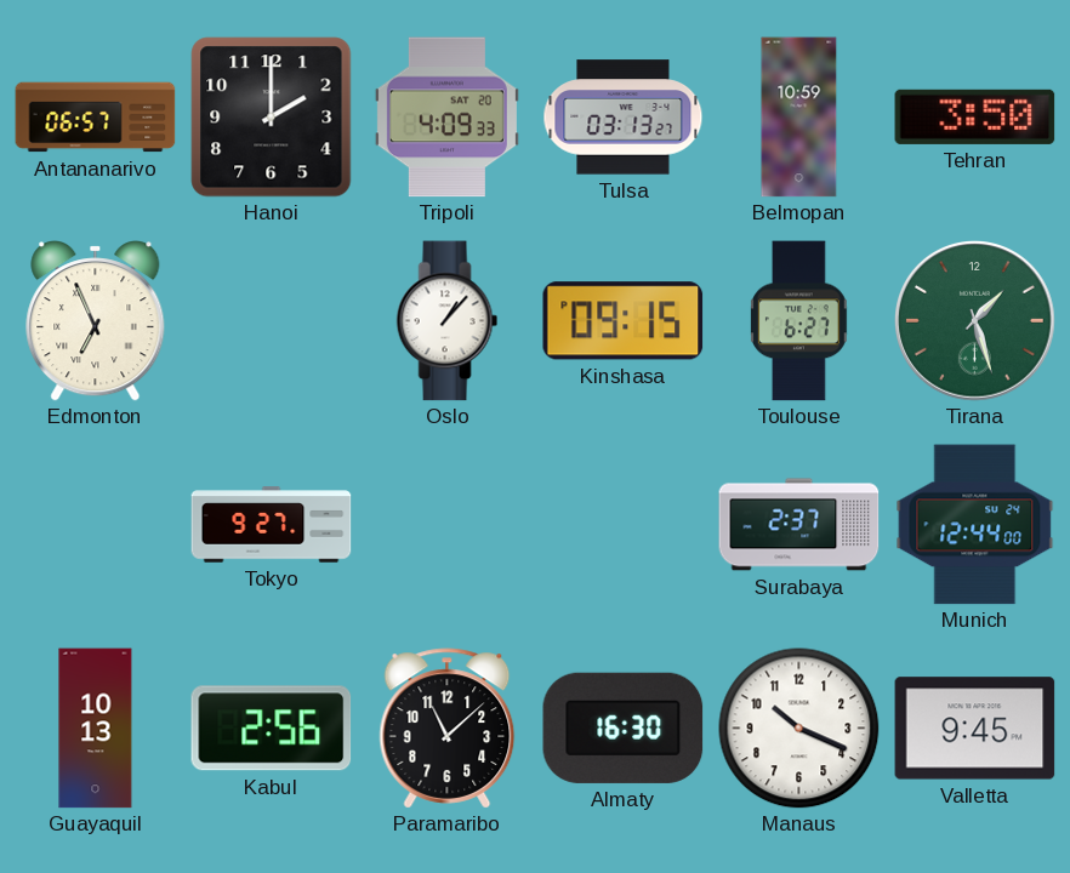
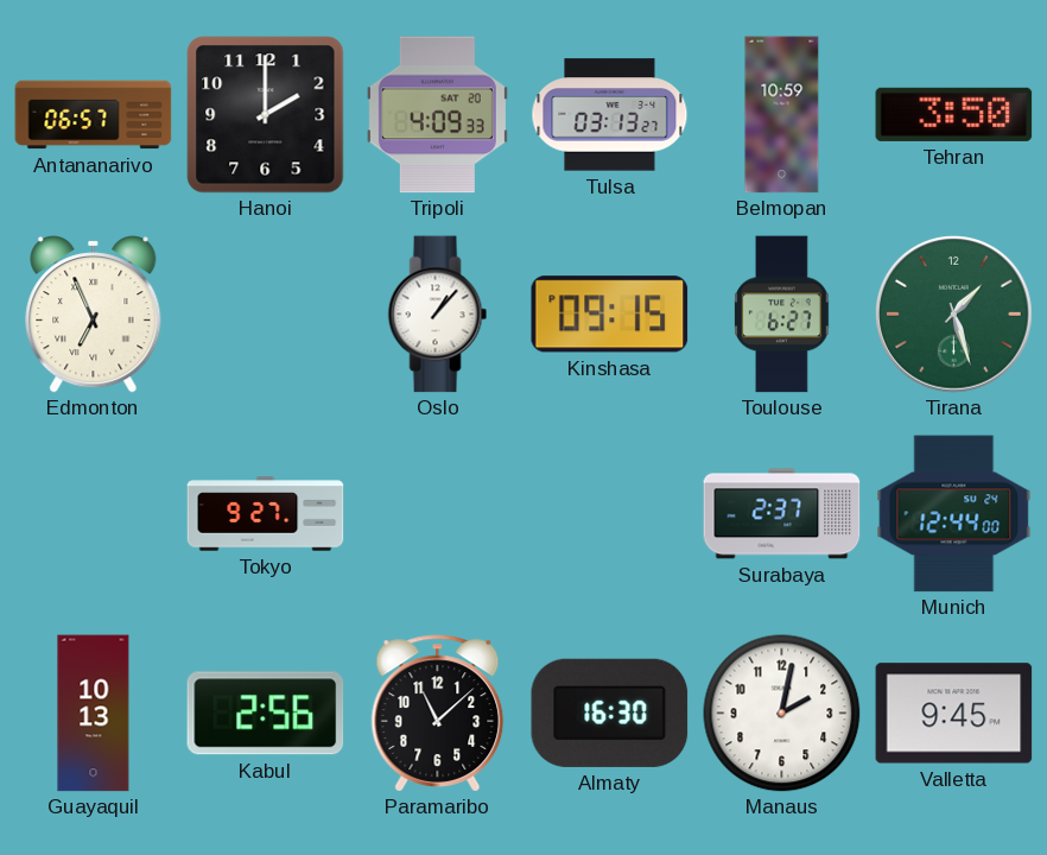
Manaus: 10:19 -> 2:02 (782, 714)
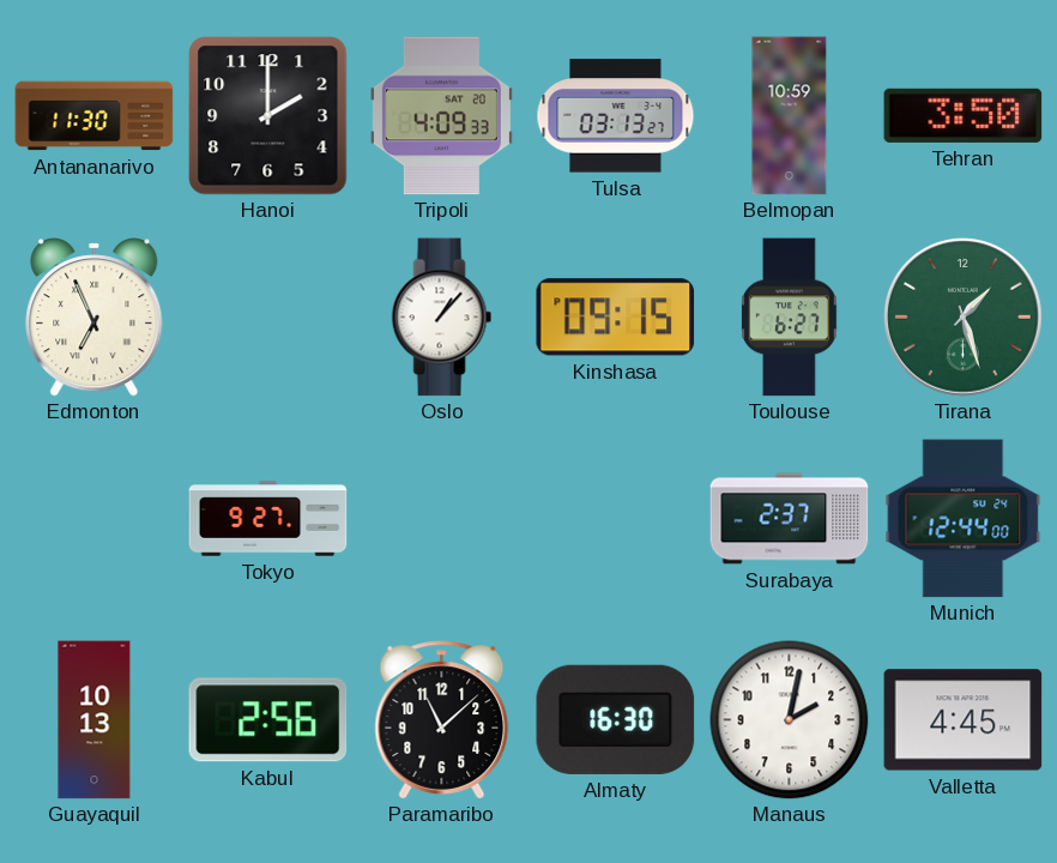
Antananarivo: 06:57 -> 11:30 (95, 116)
Valletta: 9:45 -> 4:45 (964, 720)
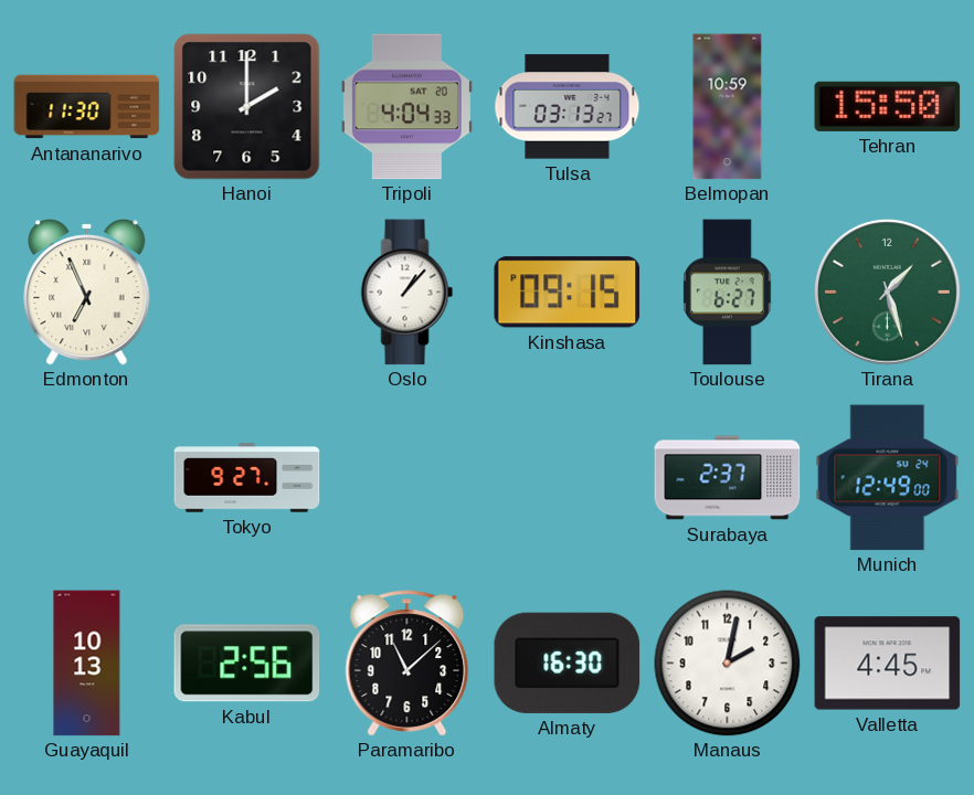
Tripoli: 4:09 -> 4:04 (406, 107)
Tehran: 3:50 -> 15:50 (888, 106)
Munich: 12:44 -> 12:49 (888, 478)
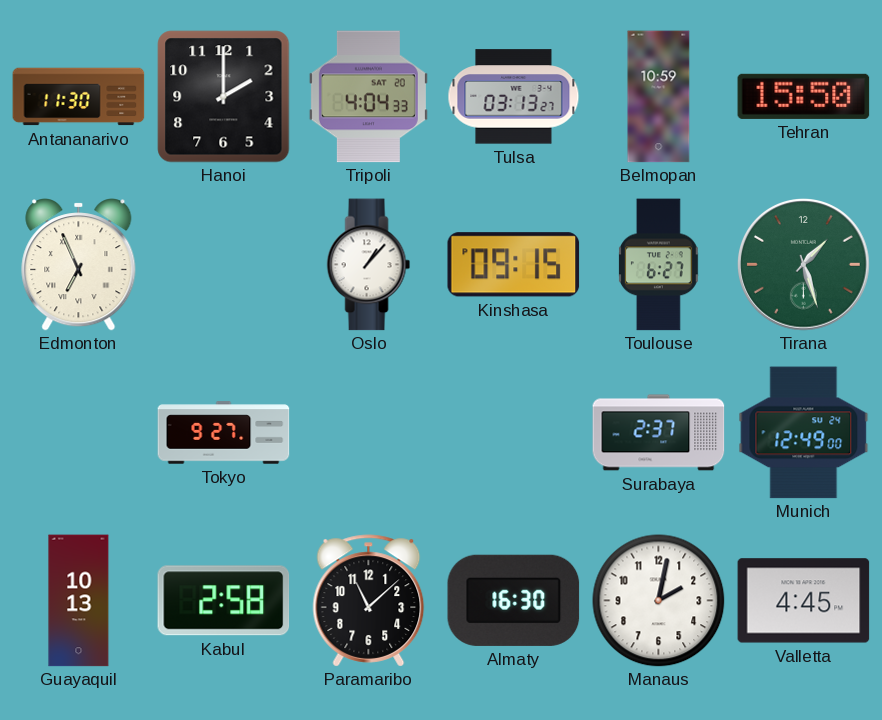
Kabul: 2:56 -> 2:58 (224, 601)
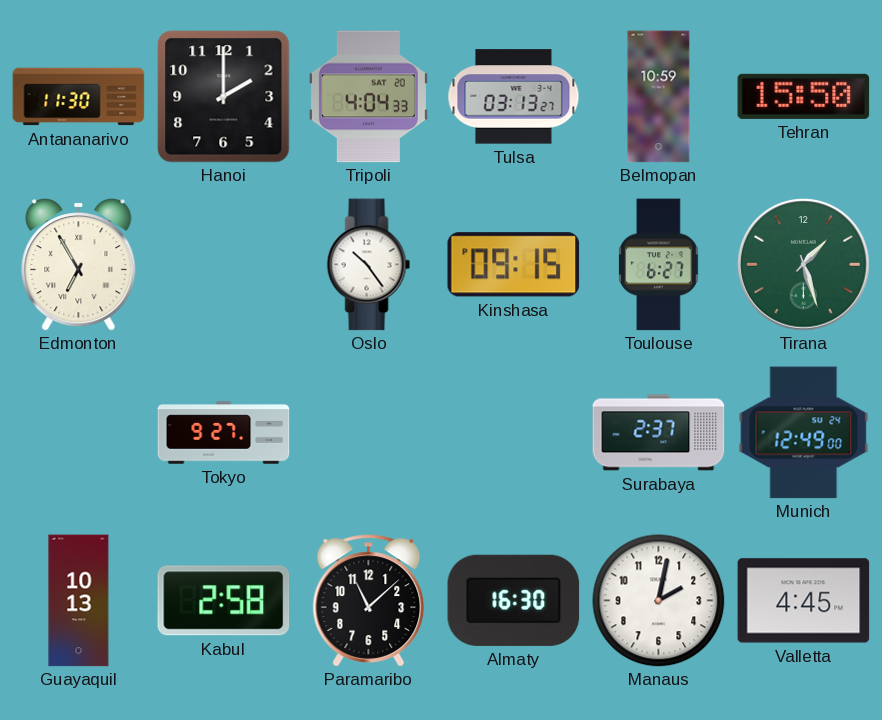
Edmonton: 6:56 -> 6:55 (79, 265)
Oslo: 1:07 -> 10:24 (369, 265)
